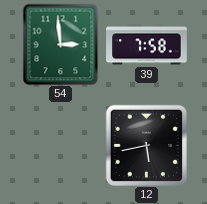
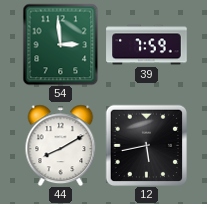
39: 7:58 -> 7:59 (147, 45)
44: none -> 8:10 (61, 145)
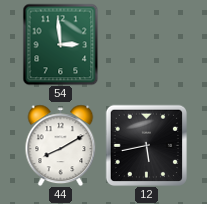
39: 7:59 -> none (147, 45)
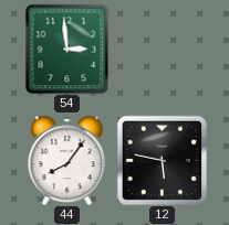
44: 8:10 -> 8:06 (67, 160)
12: 5:43 -> 5:47 (162, 160)
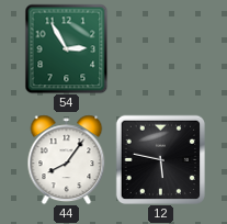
54: 2:59 -> 2:55 (67, 48)
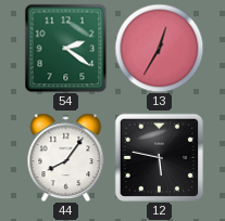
54: 2:55 -> 2:21 (66, 48)
13: none -> 12:35 (159, 48)
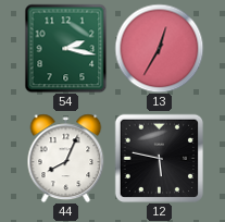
54: 2:21 -> 2:17 (66, 48)
44: 8:06 -> 8:04 (66, 158)
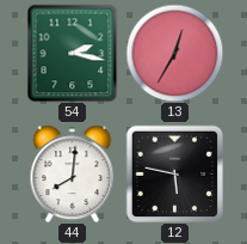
44: 8:04 -> 8:01 (73, 173)
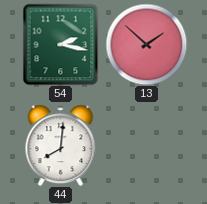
13: 12:35 -> 1:52 (146, 44)
12: 5:47 -> none (174, 173)
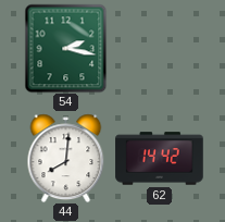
13: 1:52 -> none (146, 44)
62: none -> 14:42 (160, 159)
